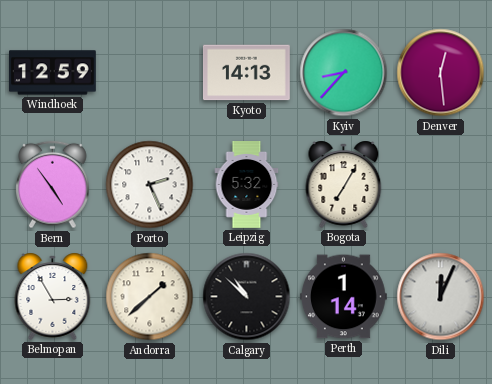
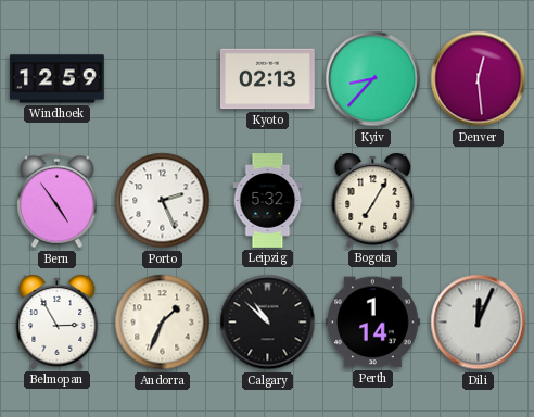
Kyoto: 14:13 -> 02:13 (267, 79)
Andorra: 1:38 -> 1:34 (163, 323)
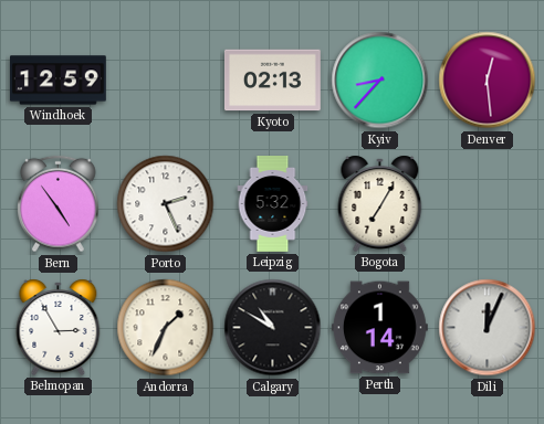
Calgary: 10:52 -> 10:50 (273, 328)
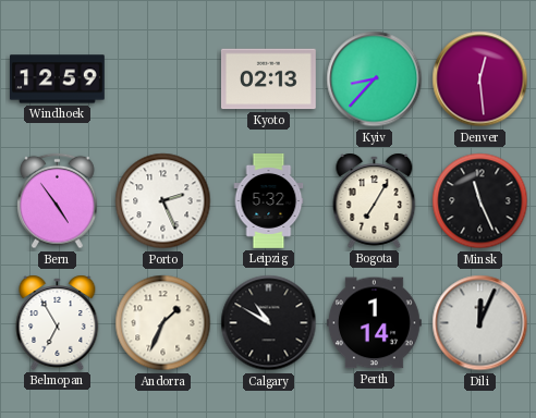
Minsk: none -> 11:26 (480, 201)
Belmopan: 2:55 -> 6:55 (58, 322)
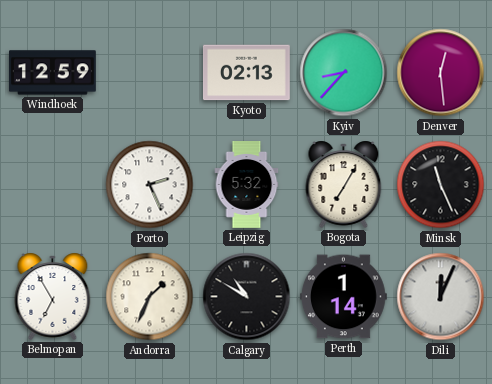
Bern: 4:54 -> none (58, 201)
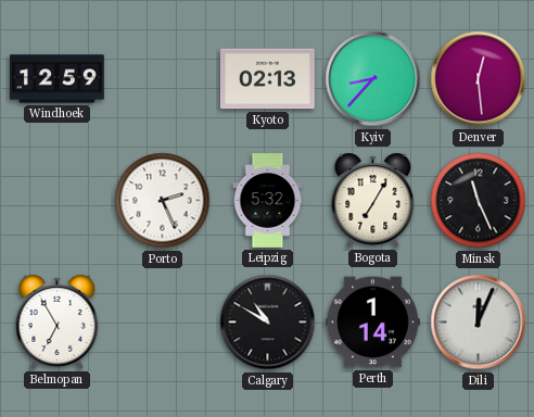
Andorra: 1:34 -> none (150, 297)
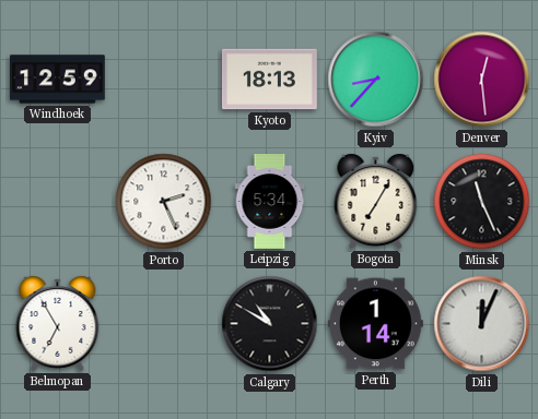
Kyoto: 02:13 -> 18:13 (269, 80)
Leipzig: 5:32 -> 5:34 (270, 202)
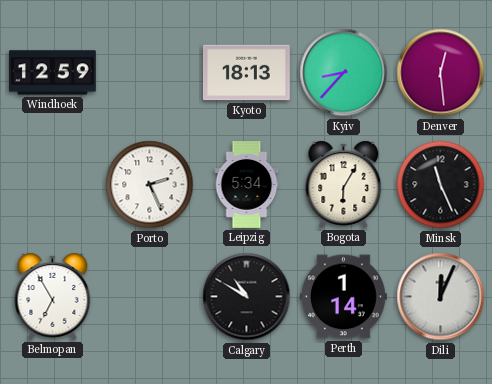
Bogota: 7:05 -> 6:05 (344, 184)
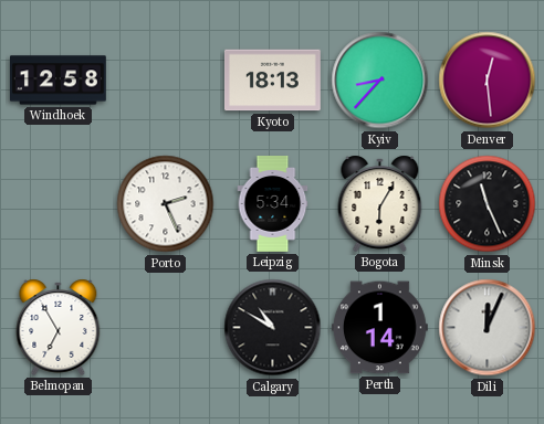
Windhoek: 12:59 -> 12:58 (59, 81)
